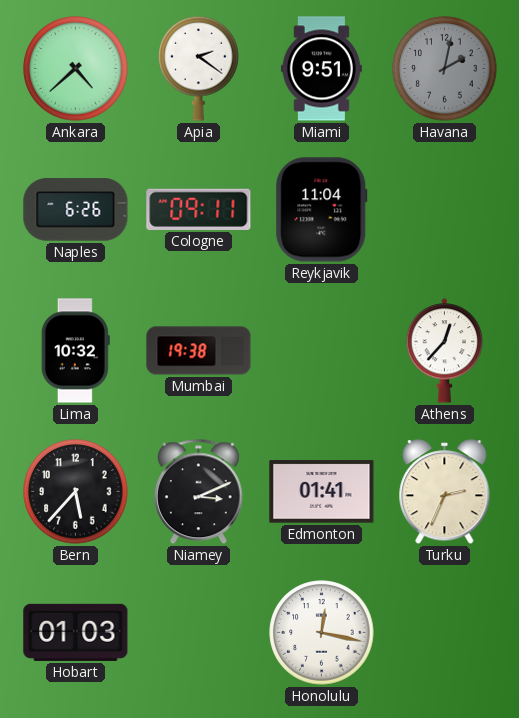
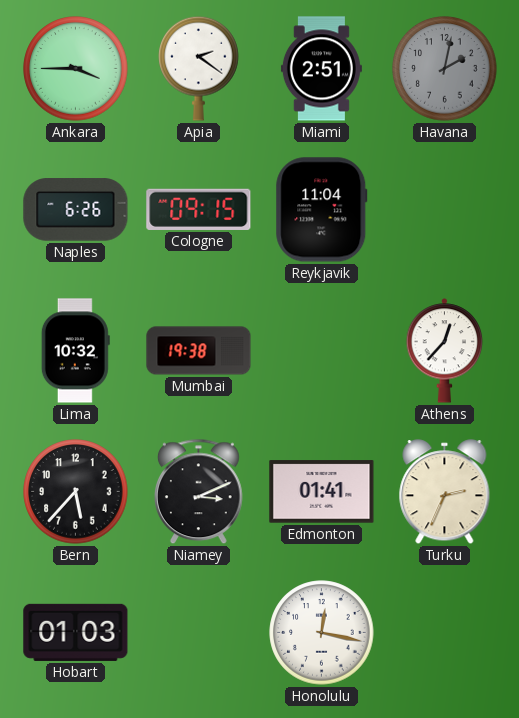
Ankara: 4:38 -> 3:45 (76, 69)
Miami: 9:51 -> 2:51 (321, 69)
Cologne: 09:11 -> 09:15 (199, 209)
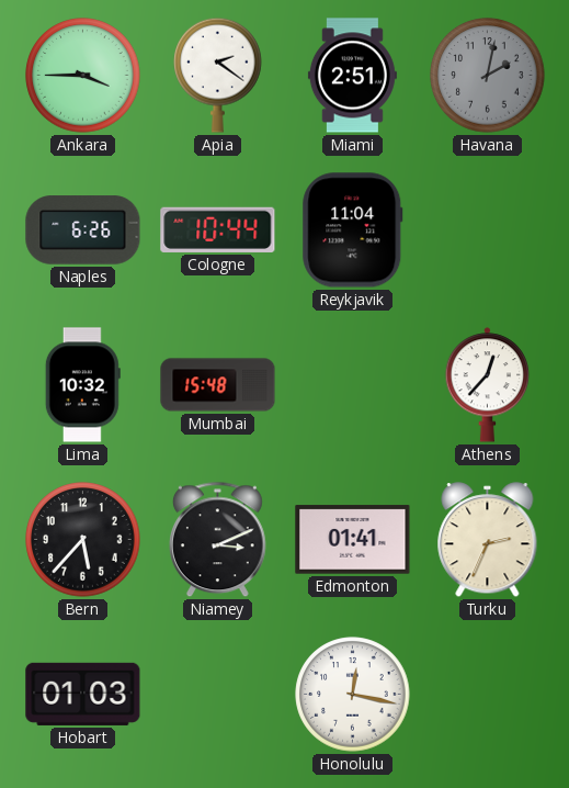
Cologne: 09:15 -> 10:44 (218, 229)
Mumbai: 19:38 -> 15:48 (218, 385)
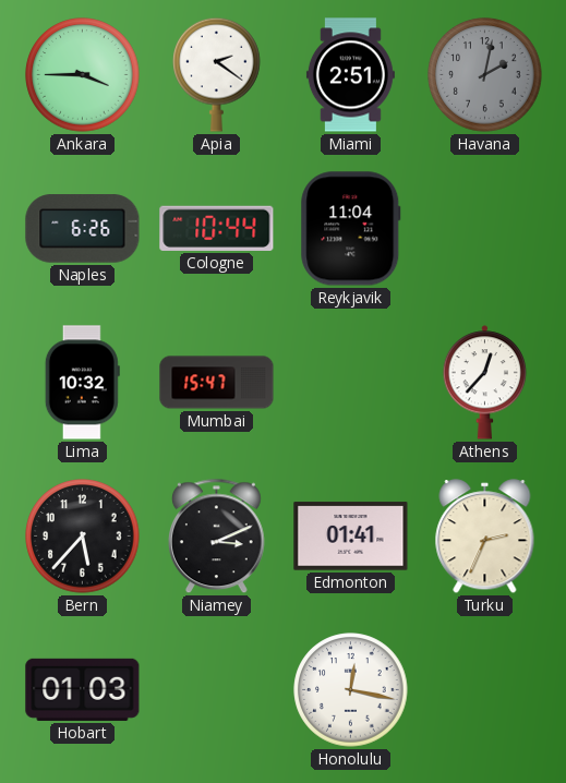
Mumbai: 15:48 -> 15:47 (217, 383)
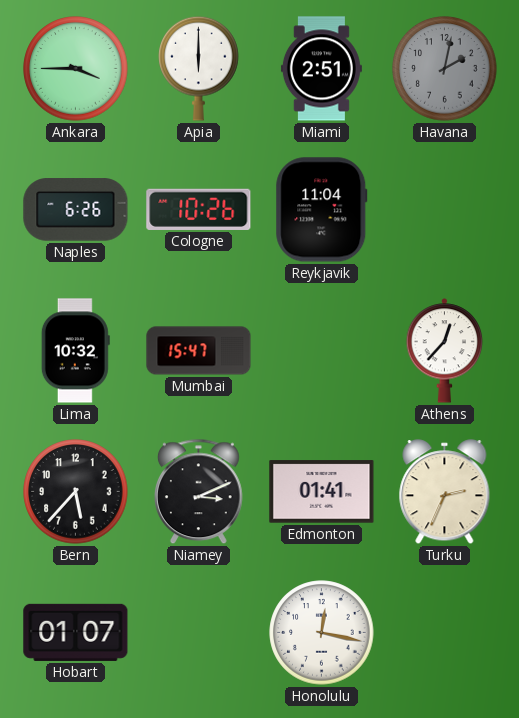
Apia: 2:21 -> 6:00 (199, 68)
Cologne: 10:44 -> 10:26 (199, 209)
Hobart: 01:03 -> 01:07 (76, 632)
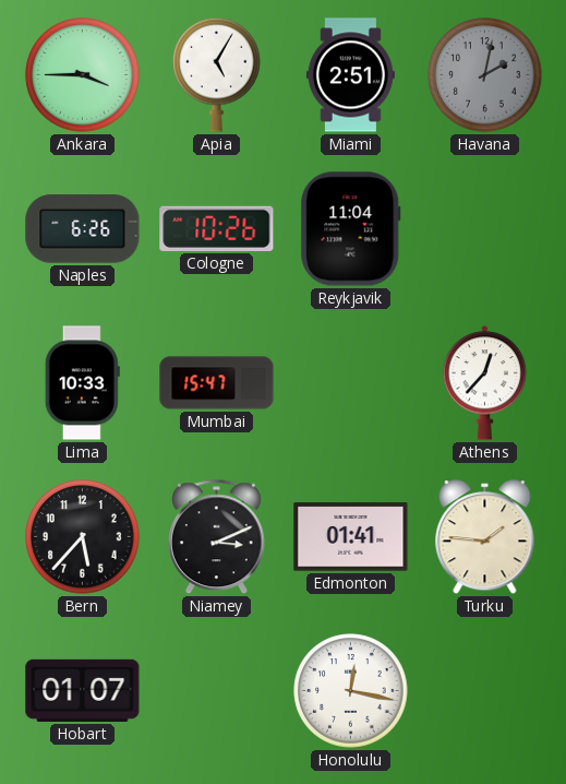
Apia: 6:00 -> 5:05 (217, 74)
Lima: 10:32 -> 10:33 (82, 383)
Turku: 2:34 -> 1:46 (485, 537)
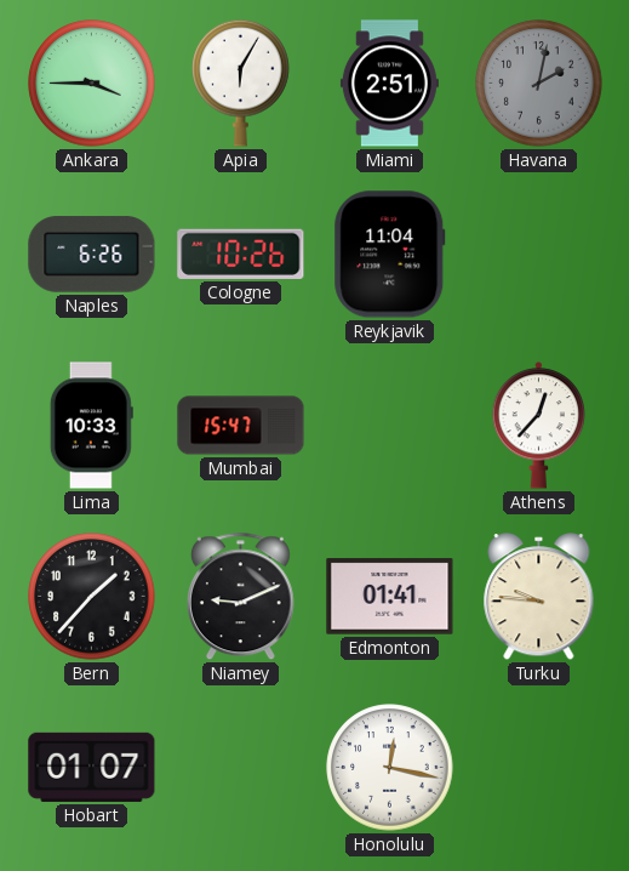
Apia: 5:05 -> 6:05 (241, 82)
Bern: 5:37 -> 1:37 (92, 597)
Niamey: 3:11 -> 9:11 (240, 597)
Turku: 1:46 -> 9:46 (539, 597)
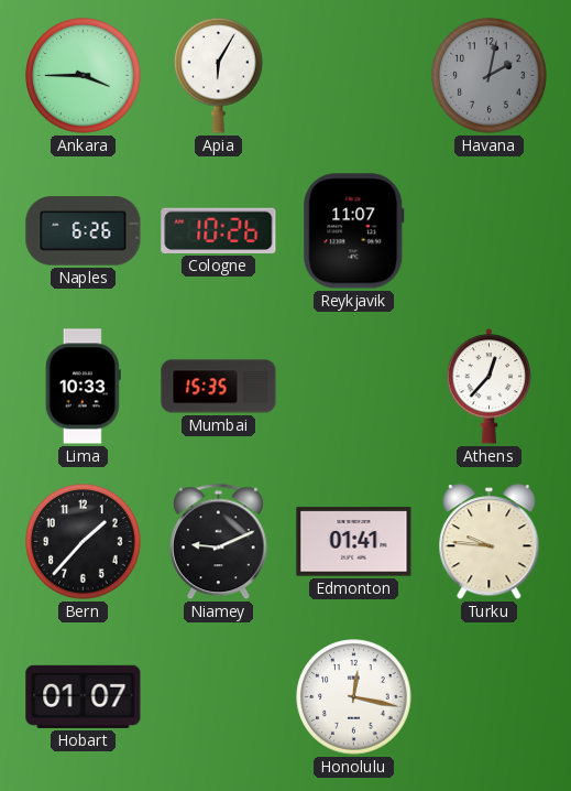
Miami: 2:51 -> none (389, 84)
Reykjavik: 11:04 -> 11:07 (354, 231)
Mumbai: 15:47 -> 15:35 (219, 387)
